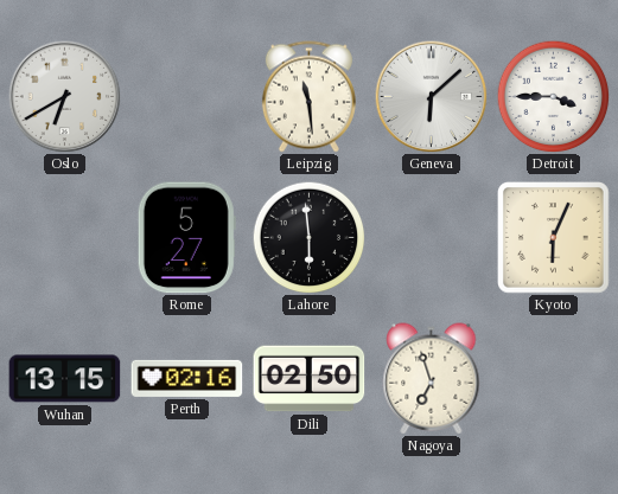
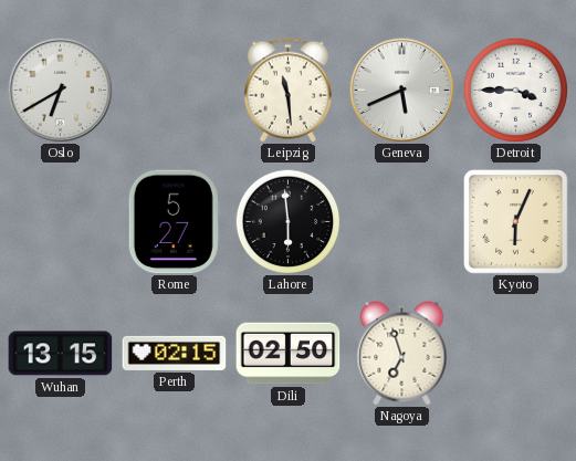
Geneva: 6:08 -> 5:41 (401, 90)
Perth: 02:16 -> 02:15 (175, 353)
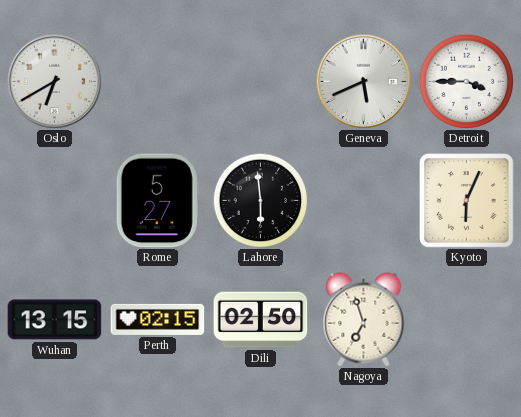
Leipzig: 11:29 -> none (287, 91)
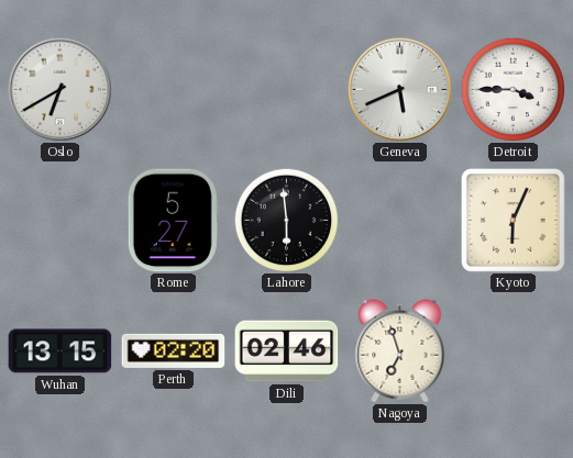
Perth: 02:15 -> 02:20 (174, 350)
Dili: 02:50 -> 02:46 (287, 351)
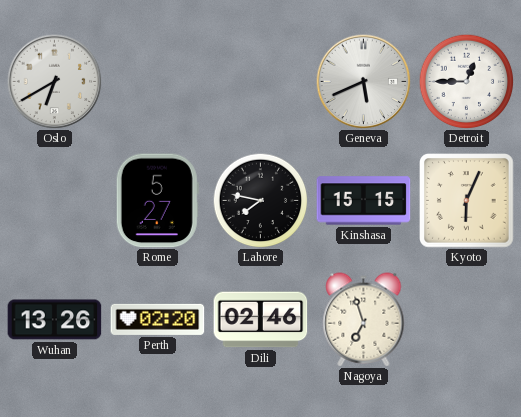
Detroit: 3:45 -> 12:45 (466, 81)
Lahore: 5:59 -> 7:47 (260, 200)
Kinshasa: none -> 15:15 (364, 201)
Wuhan: 13:15 -> 13:26 (55, 320)
